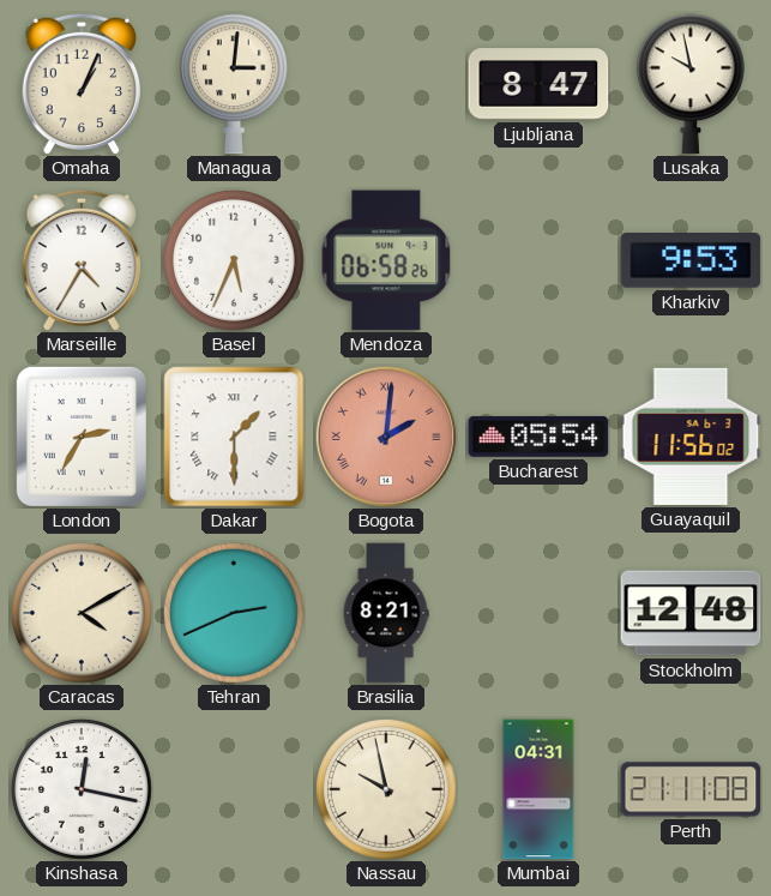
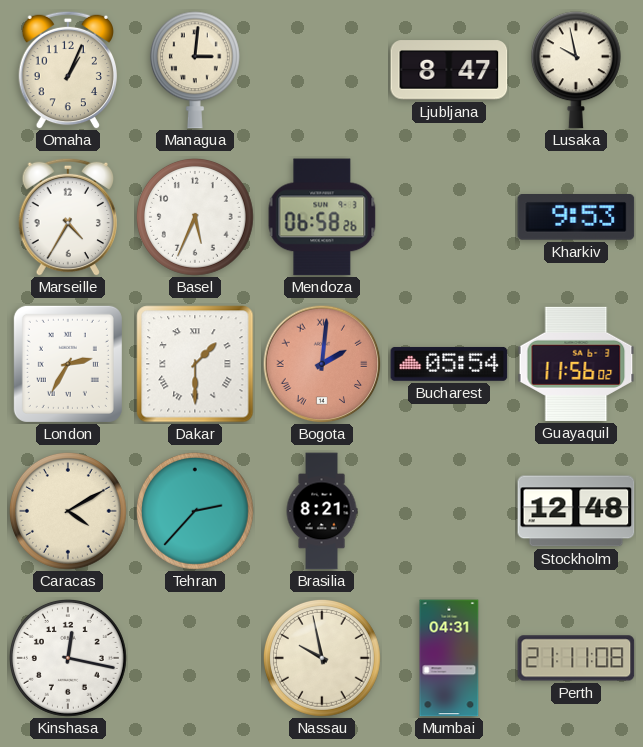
Tehran: 2:41 -> 2:37 (195, 511)
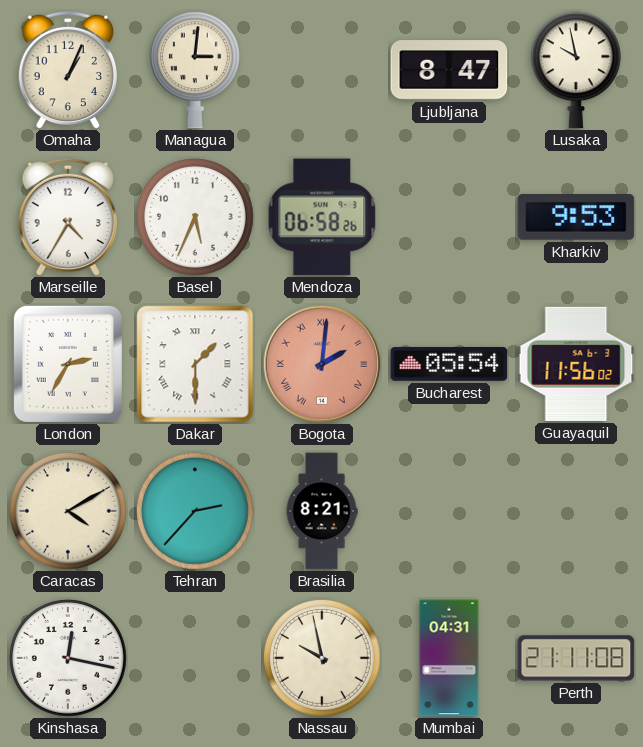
Stockholm: 12:48 -> none (576, 511)
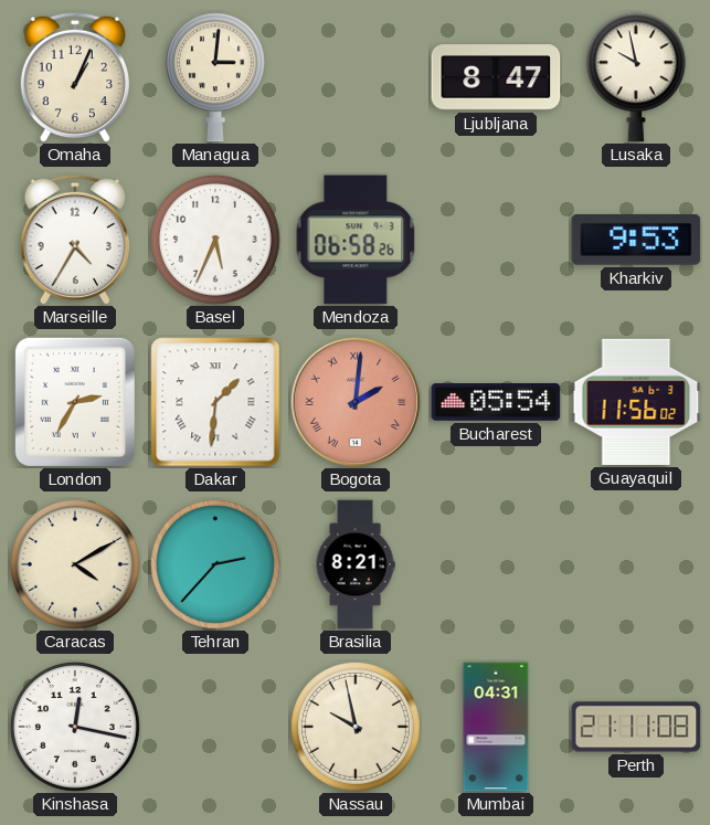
Dakar: 1:30 -> 1:31 (215, 402)
